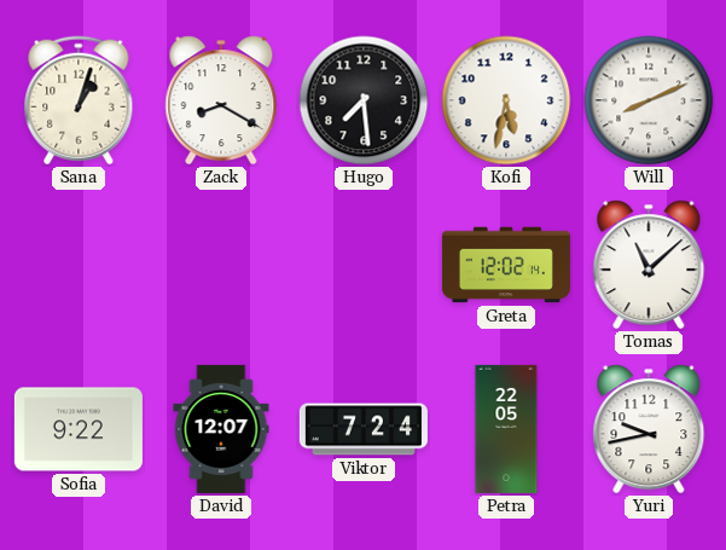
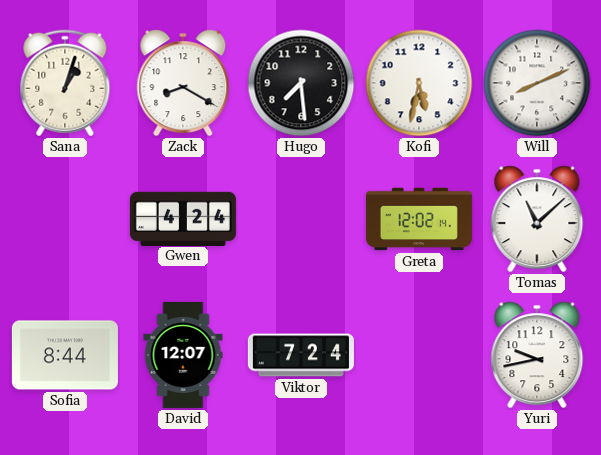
Gwen: none -> 4:24 (183, 218)
Sofia: 9:22 -> 8:44 (65, 355)
Petra: 22:05 -> none (506, 429)
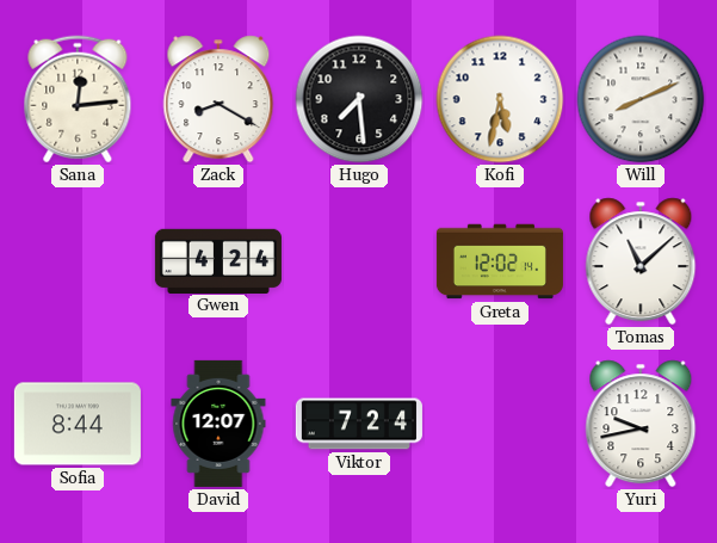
Sana: 1:03 -> 12:14 (78, 99)
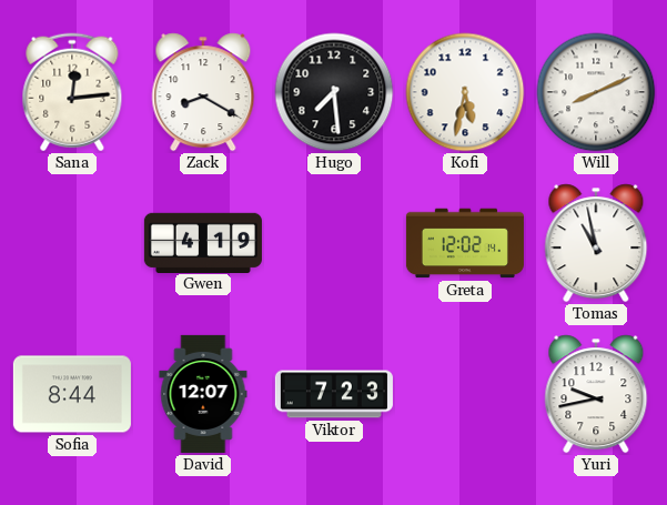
Gwen: 4:24 -> 4:19 (203, 242)
Tomas: 11:08 -> 10:58 (596, 243)
Viktor: 7:24 -> 7:23 (334, 394)
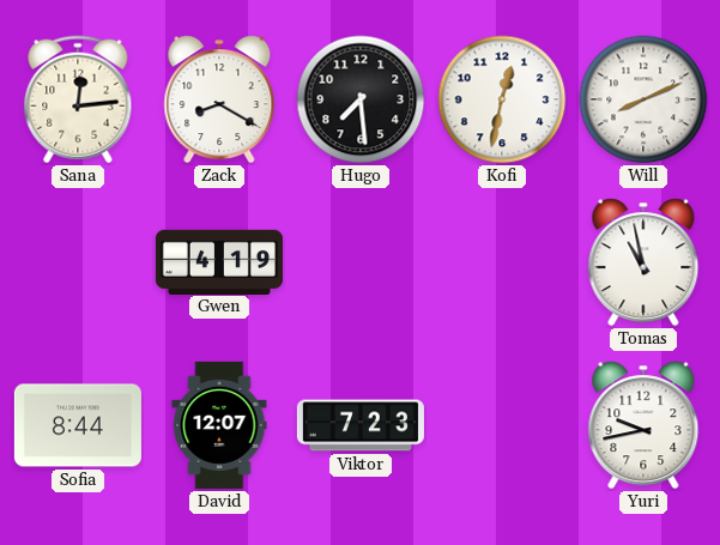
Kofi: 5:32 -> 12:32 (502, 99)
Greta: 12:02 -> none (465, 243)
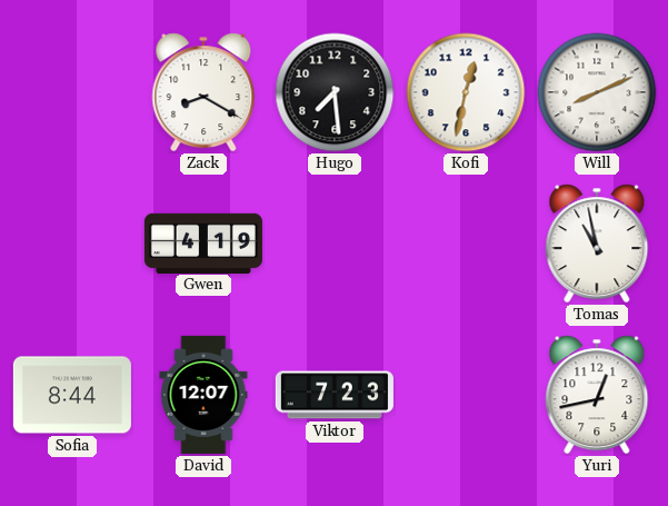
Sana: 12:14 -> none (78, 99)
Yuri: 9:43 -> 12:43 (597, 395)
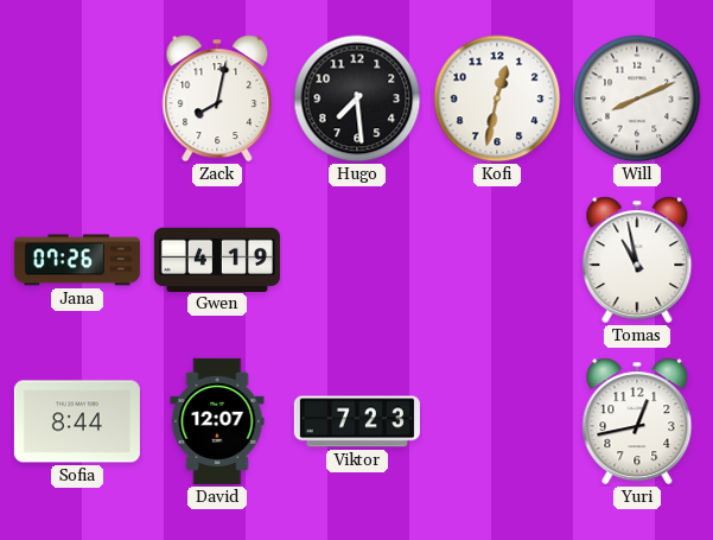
Zack: 8:20 -> 8:02 (217, 99)
Jana: none -> 07:26 (77, 260)
